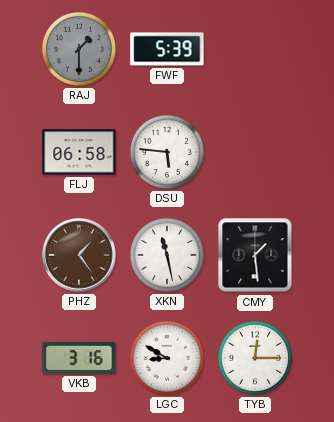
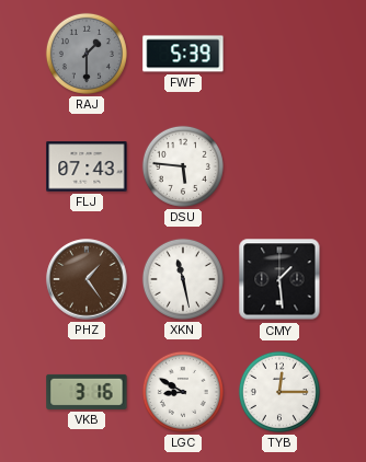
FLJ: 06:58 -> 07:43 (87, 166)
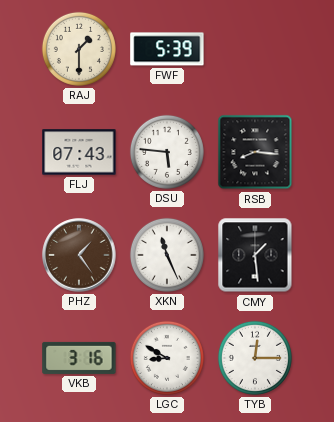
RAJ dial: grey -> cream (79, 49)
RSB: none -> 8:16 (255, 152)
XKN: 11:28 -> 11:26 (167, 255)
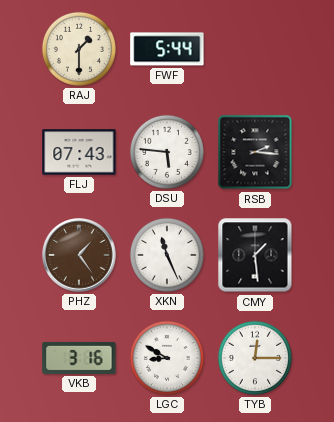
FWF: 5:39 -> 5:44 (167, 49)
RSB: 8:16 -> 2:16 (255, 152)
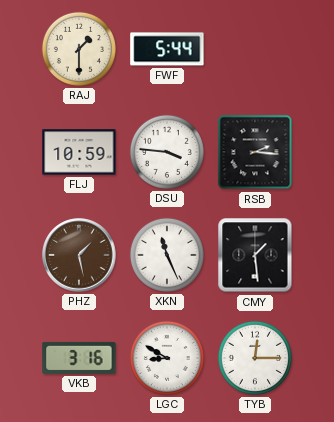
FLJ: 07:43 -> 10:59 (79, 152)
DSU: 5:46 -> 3:46 (167, 152)
PHZ: 1:24 -> 1:28 (79, 255)
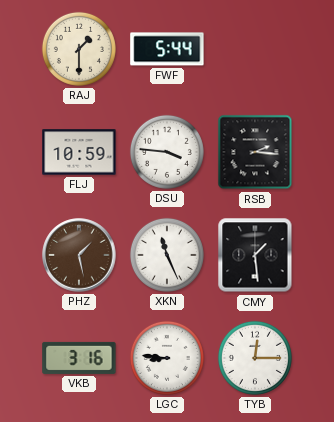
LGC: 8:50 -> 8:46 (167, 358)
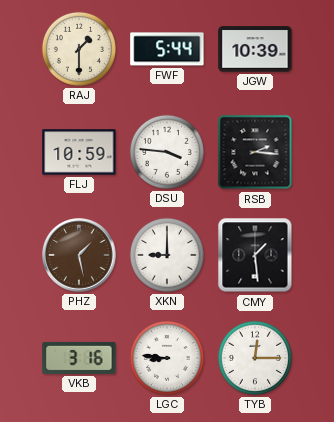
JGW: none -> 10:39 (255, 49)
XKN: 11:26 -> 9:00 (167, 255)
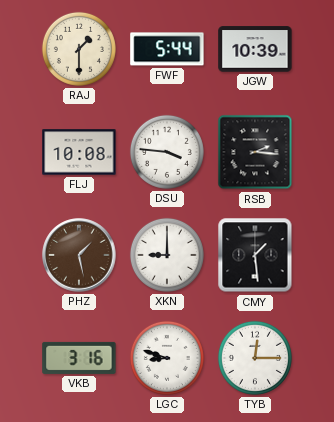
FLJ: 10:59 -> 10:08 (79, 152)
LGC: 8:46 -> 8:48 (167, 358)
